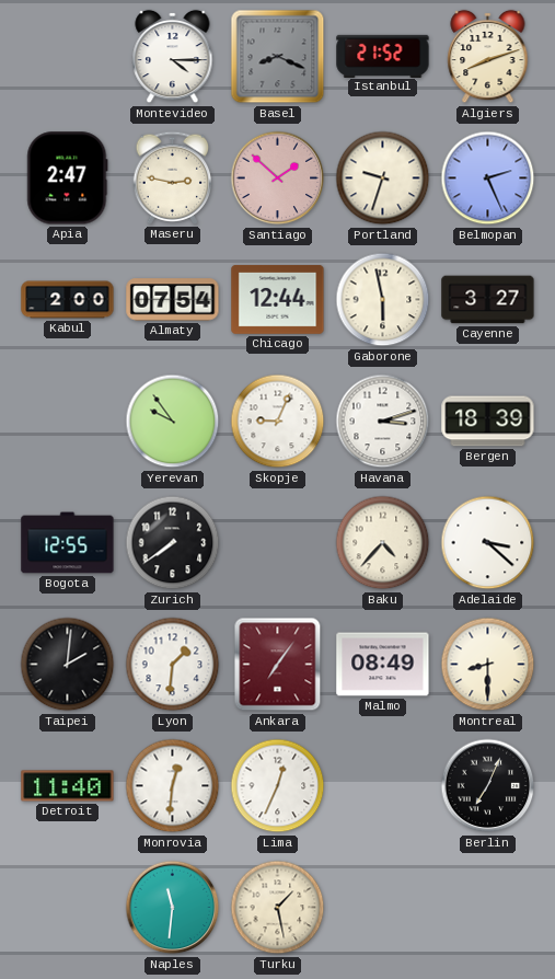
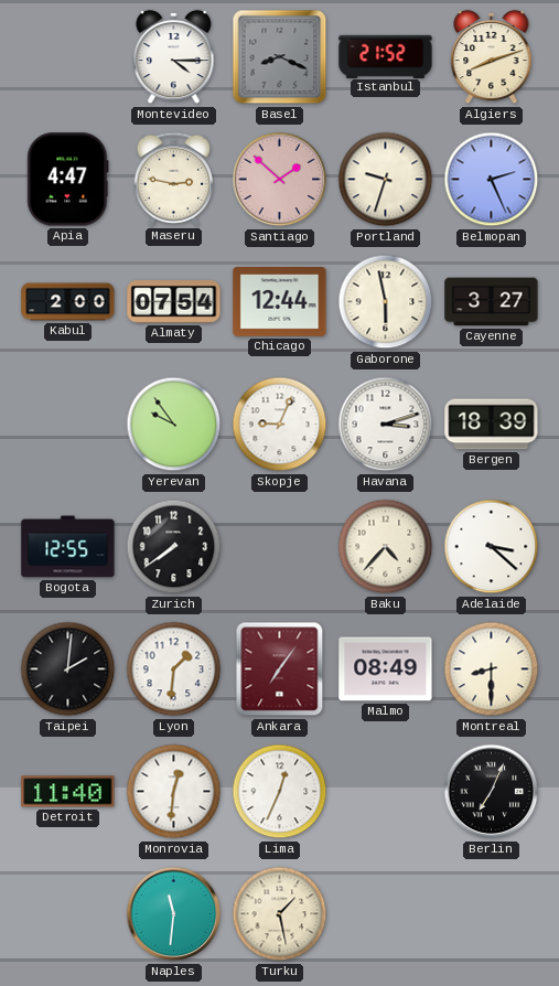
Apia: 2:47 -> 4:47 (68, 180)
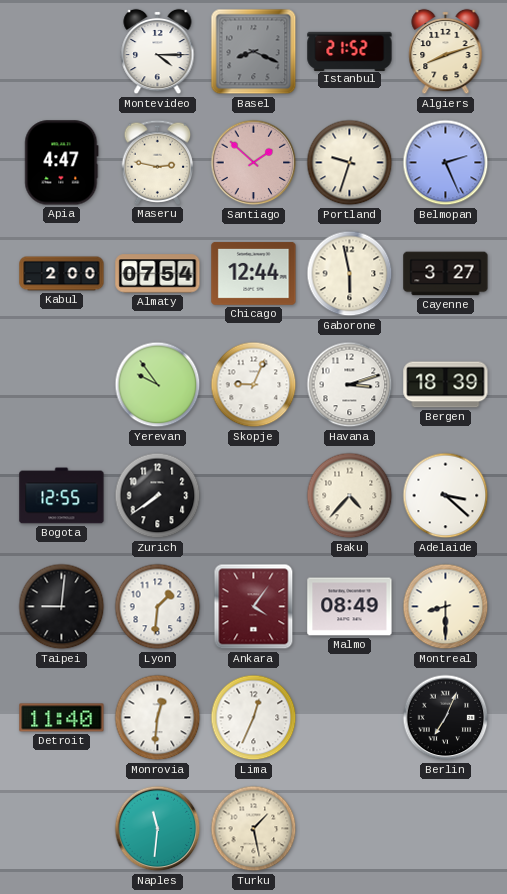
Taipei: 2:01 -> 9:01 (62, 607)
Ankara: 7:06 -> 4:06 (254, 607)
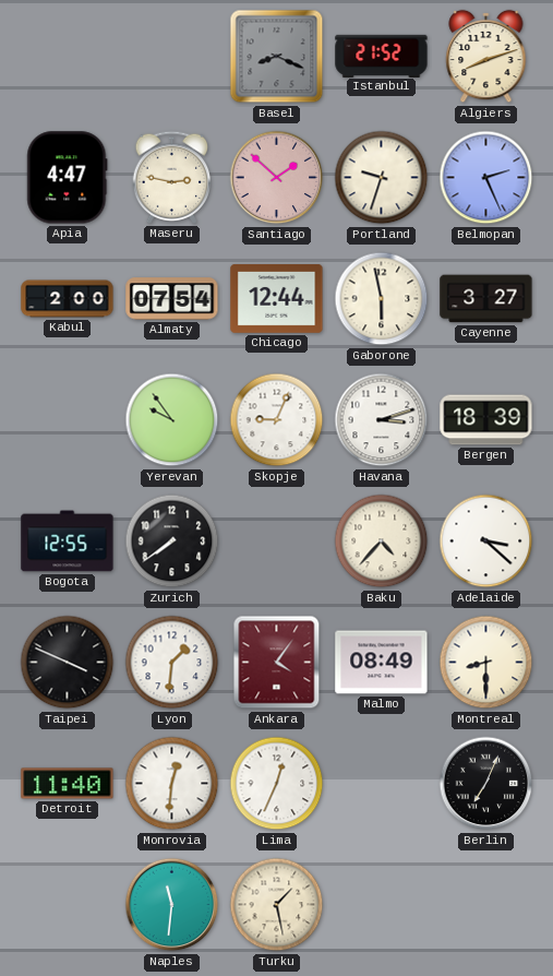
Montevideo: 4:15 -> none (158, 52)
Taipei: 9:01 -> 3:49 (68, 663)
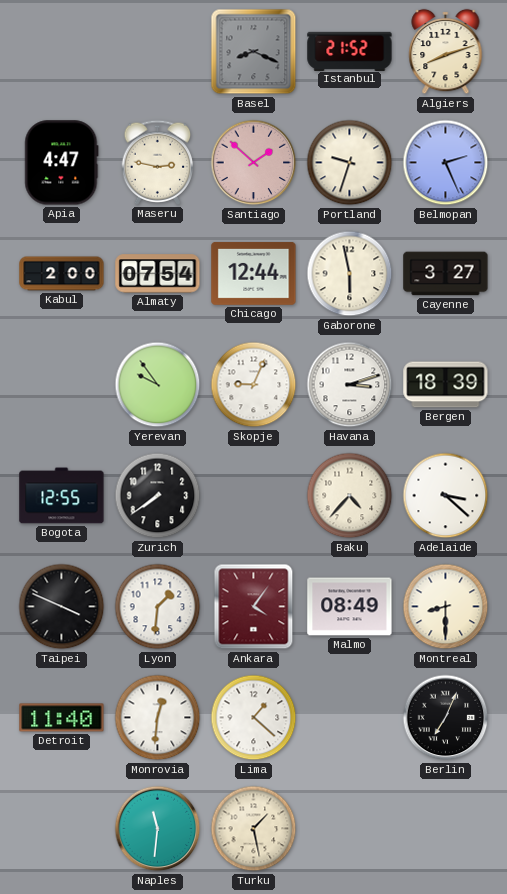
Lima: 12:34 -> 1:22 (254, 718)
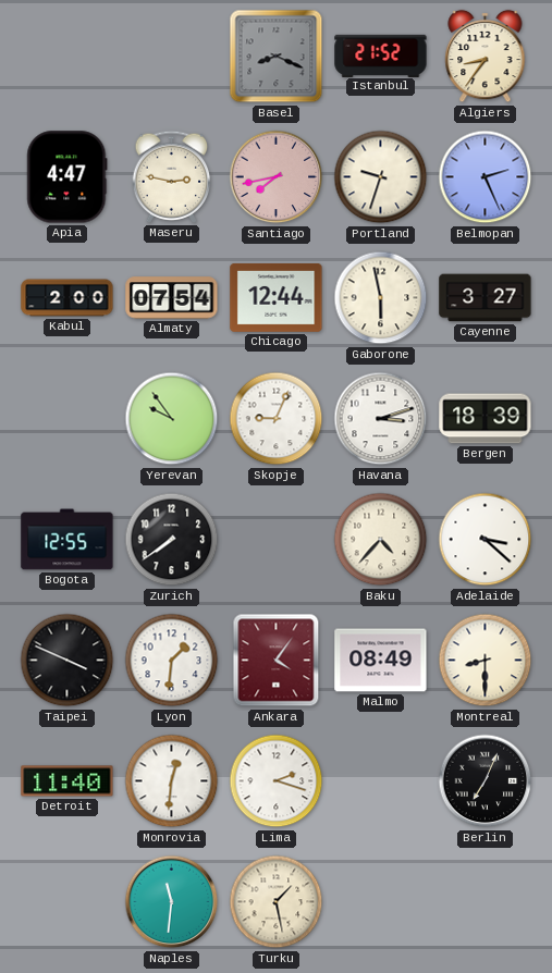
Algiers: 8:12 -> 8:36 (486, 57)
Santiago: 1:52 -> 7:43 (277, 177)
Lima: 1:22 -> 2:18 (277, 781)
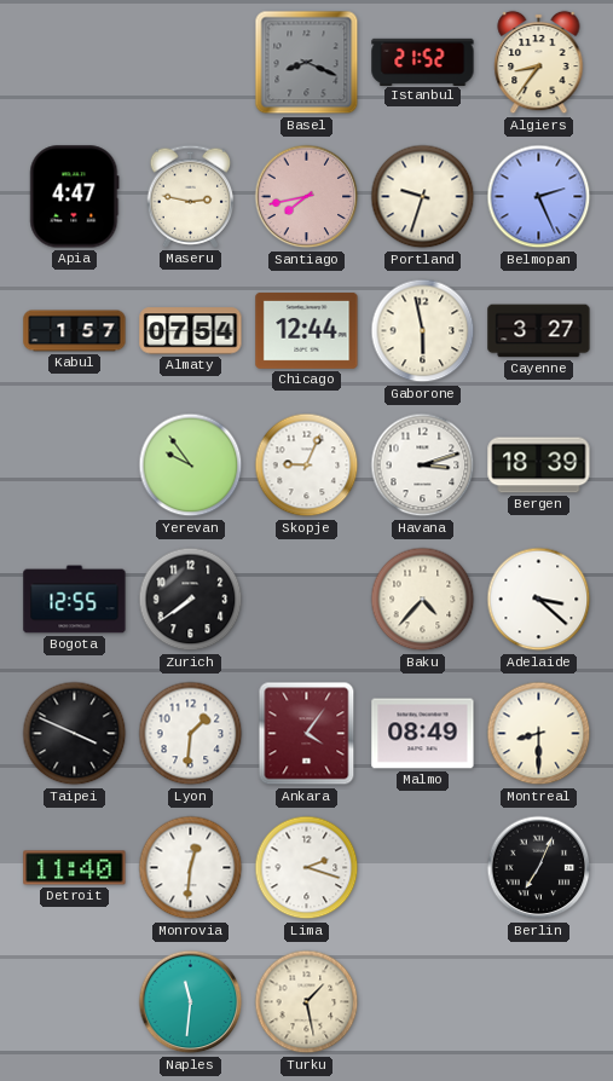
Kabul: 2:00 -> 1:57 (75, 331)
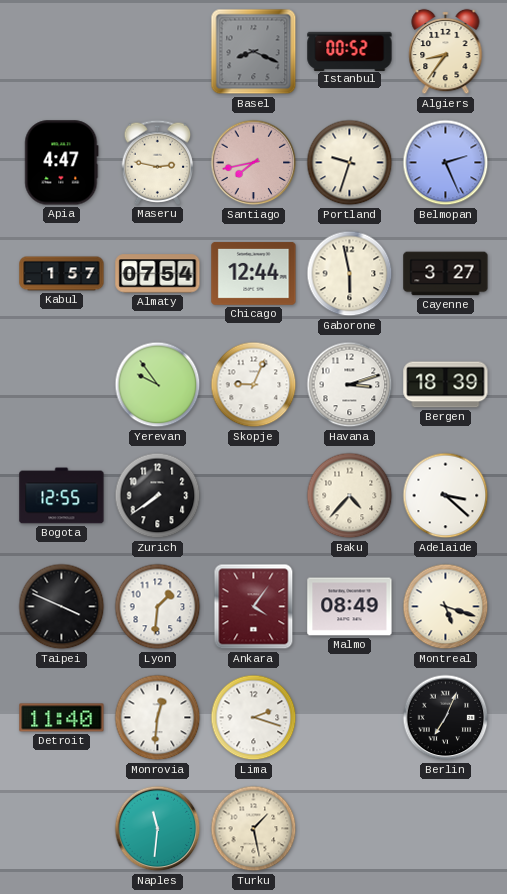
Istanbul: 21:52 -> 00:52 (350, 51)
Montreal: 8:30 -> 5:18 (446, 607)
